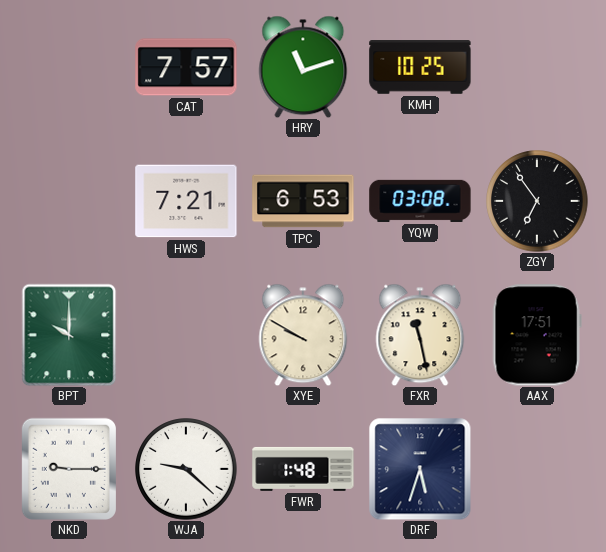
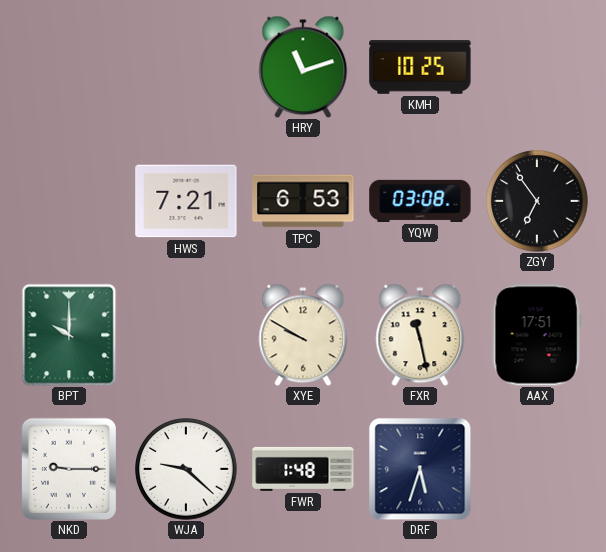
CAT: 7:57 -> none (186, 67)
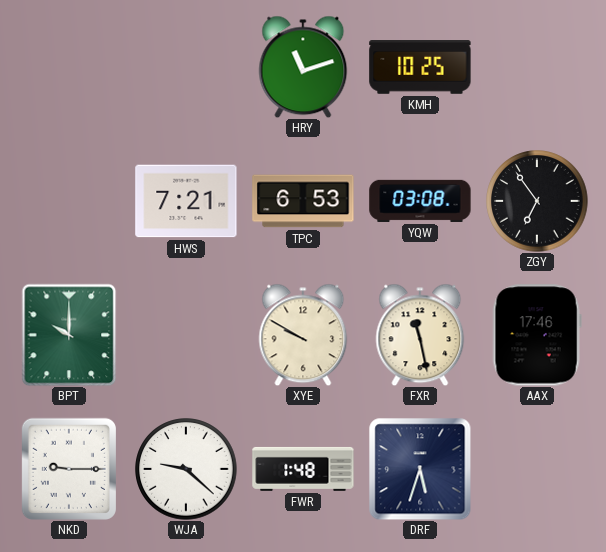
AAX: 17:51 -> 17:46 (537, 335)
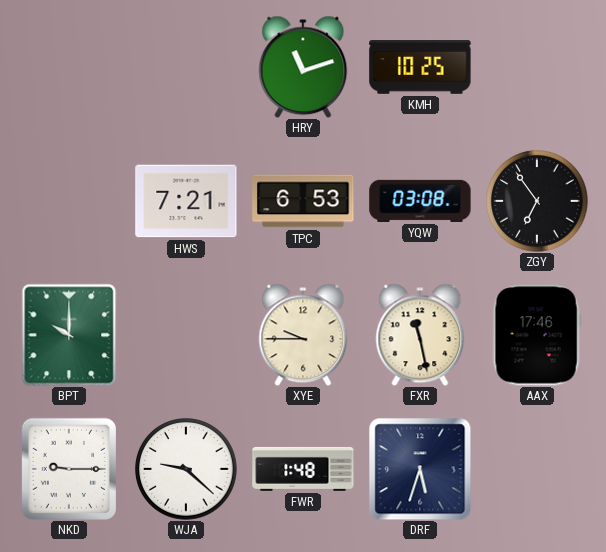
XYE: 9:50 -> 9:45 (303, 335)
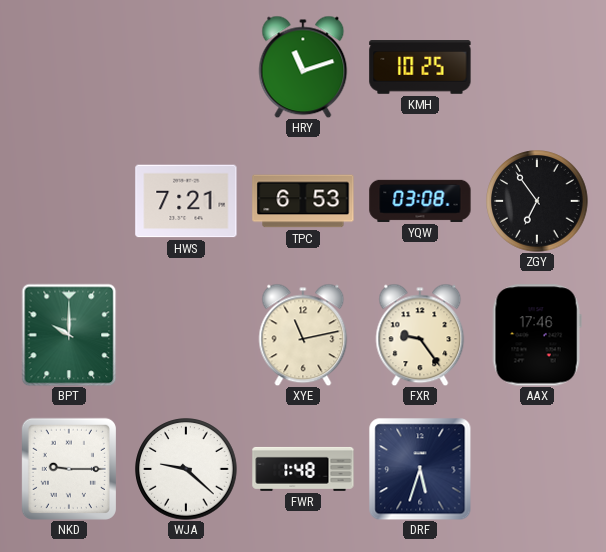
XYE: 9:45 -> 11:13 (303, 335)
FXR: 11:28 -> 9:24 (420, 335)
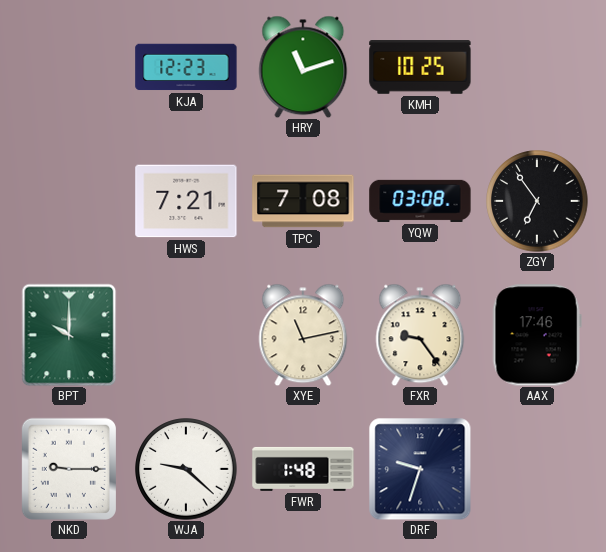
KJA: none -> 12:23 (186, 67)
TPC: 6:53 -> 7:08 (303, 201)
DRF: 5:33 -> 9:33 (420, 469)
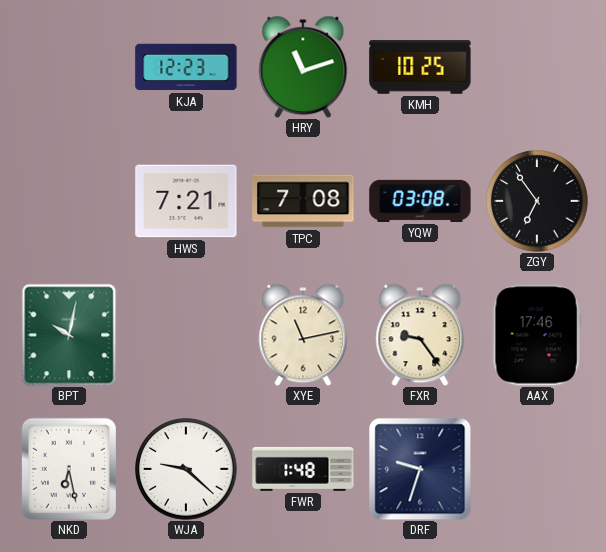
BPT: 10:00 -> 10:02 (69, 335)
NKD: 9:15 -> 6:28 (69, 469)
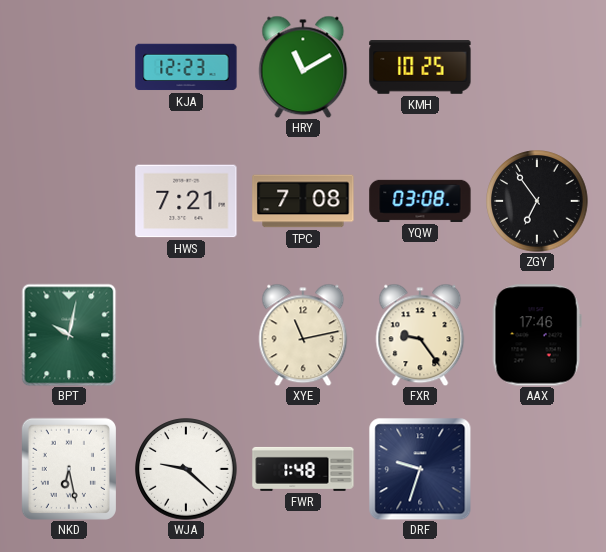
HRY: 11:12 -> 11:10 (303, 67)
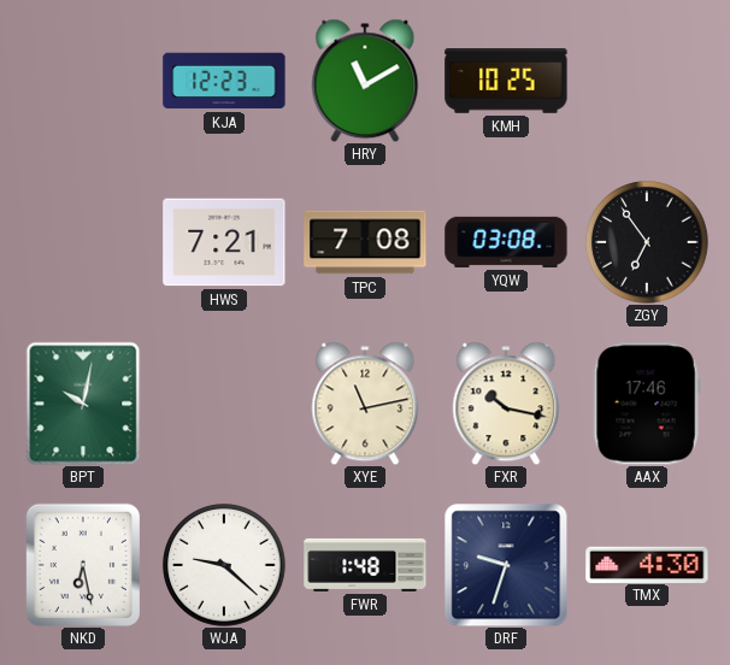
FXR: 9:24 -> 10:17 (506, 404)
TMX: none -> 4:30 (647, 564)
